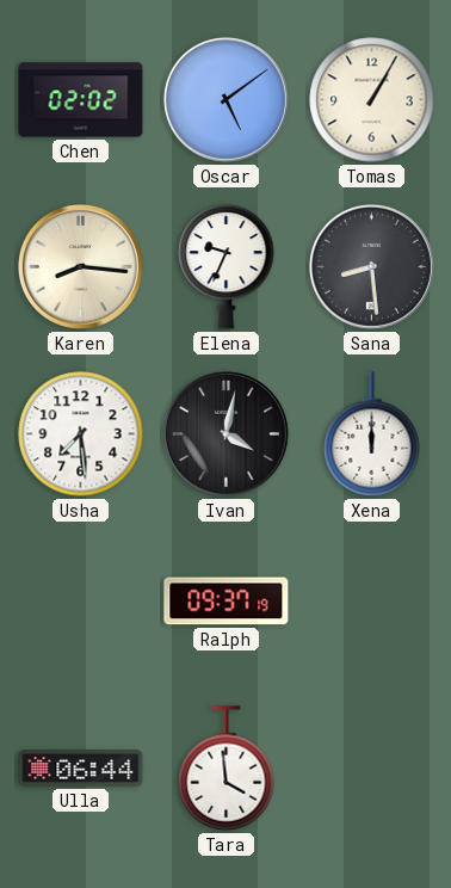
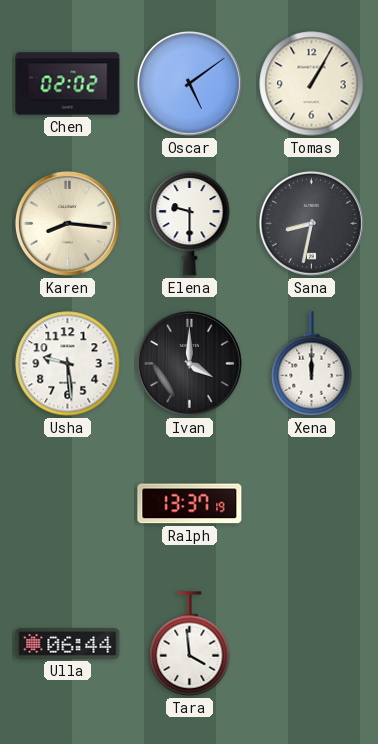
Elena: 9:34 -> 9:30 (190, 223)
Sana: 8:29 -> 8:32 (311, 223)
Usha: 7:29 -> 9:29 (68, 364)
Ivan: 4:02 -> 4:00 (189, 363)
Ralph: 09:37 -> 13:37 (190, 504)
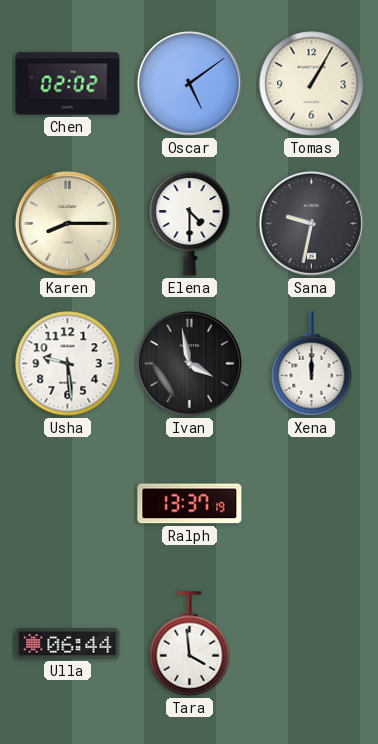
Karen: 8:16 -> 8:15 (67, 223)
Elena: 9:30 -> 4:30 (190, 223)
Sana: 8:32 -> 9:32 (311, 223)
Ivan: 4:00 -> 3:58 (189, 363)
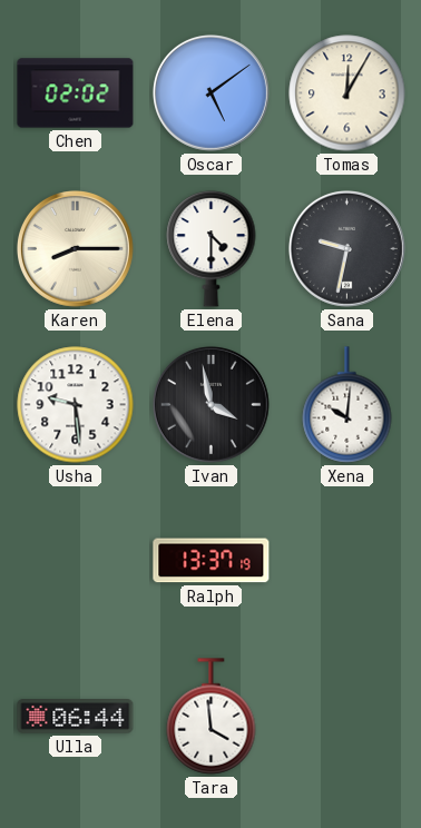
Tomas: 1:05 -> 12:05 (347, 93)
Xena: 12:00 -> 10:01 (347, 405)
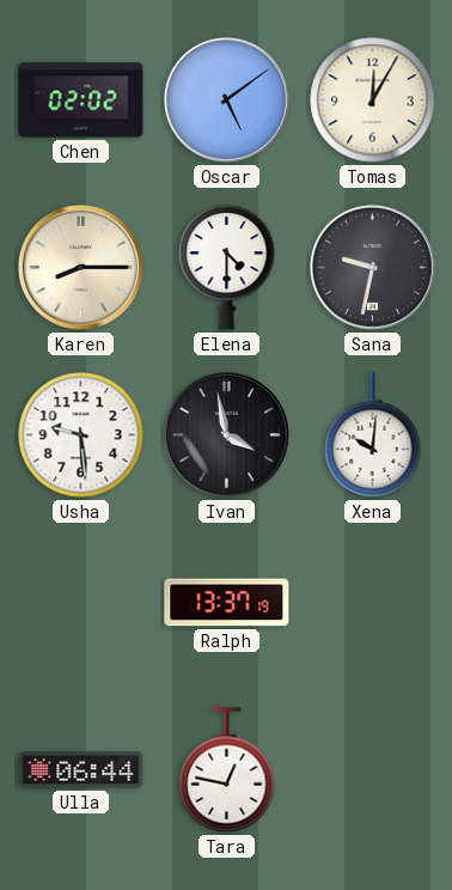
Tara: 3:59 -> 12:47 (227, 770)
